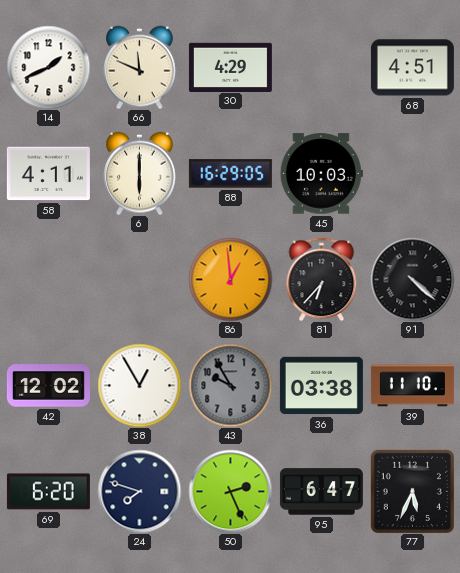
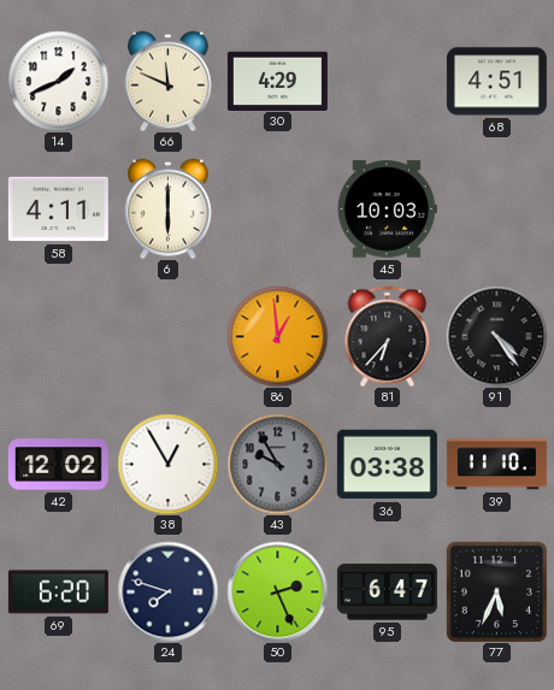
88: 16:29 -> none (230, 174)
91: 4:22 -> 4:24 (496, 336)
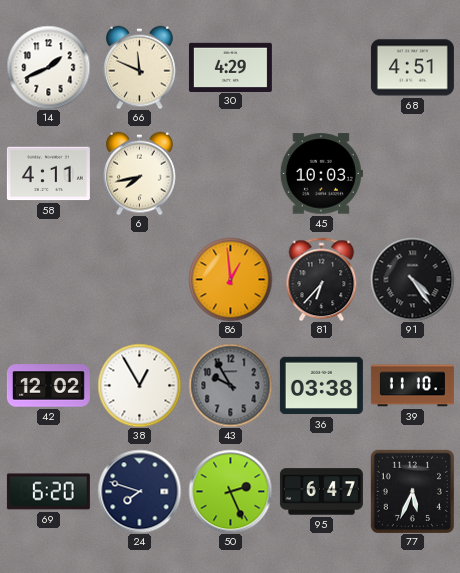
6: 6:00 -> 7:43 (140, 173)
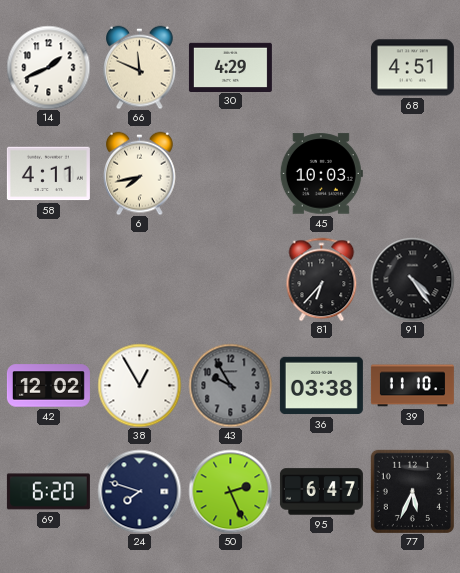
86: 12:59 -> none (230, 279)
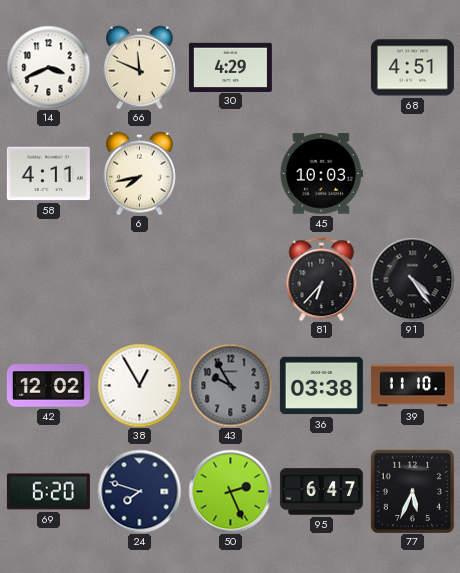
14: 1:41 -> 3:41 (48, 67)
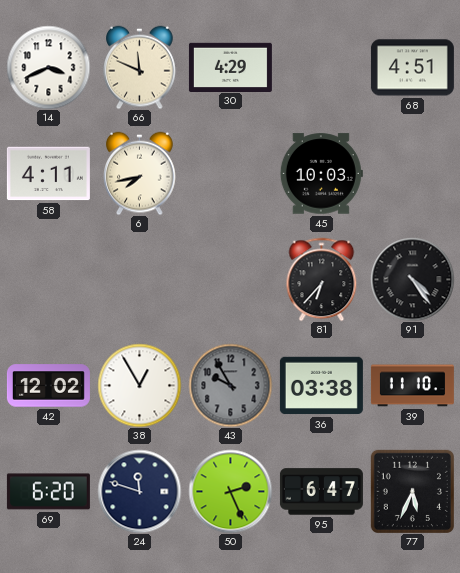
24: 7:48 -> 11:48 (139, 491)
